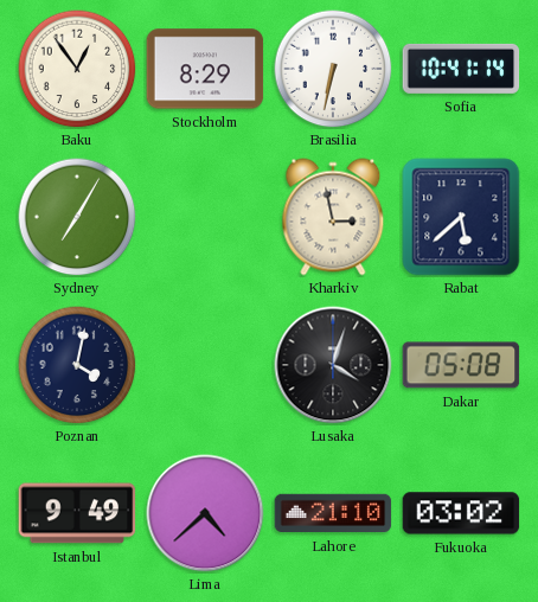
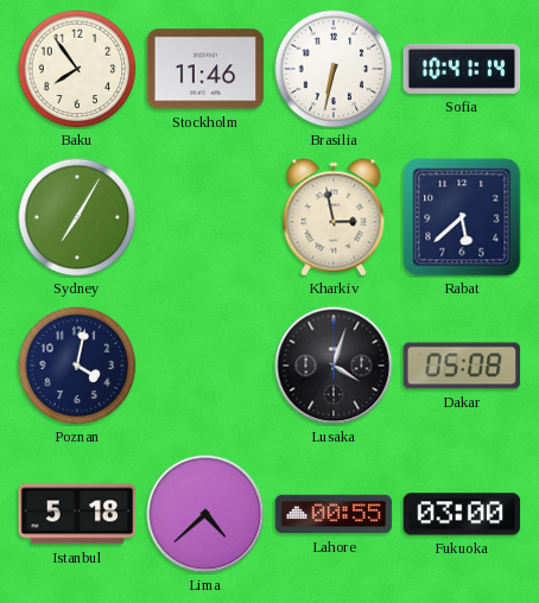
Baku: 12:54 -> 7:54 (77, 69)
Stockholm: 8:29 -> 11:46 (205, 69)
Istanbul: 9:49 -> 5:18 (77, 514)
Lahore: 21:10 -> 00:55 (334, 514)
Fukuoka: 03:02 -> 03:00 (462, 514)
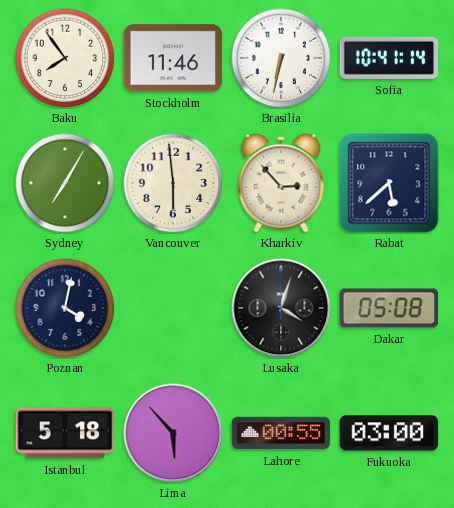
Vancouver: none -> 5:59 (173, 183)
Kharkiv: 2:58 -> 2:53 (281, 183)
Lima: 4:38 -> 5:53 (173, 433)
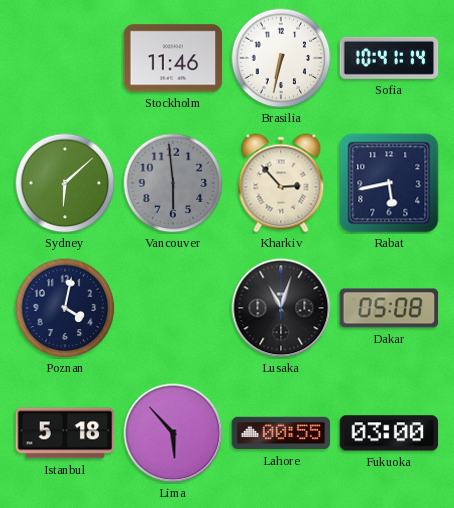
Baku: 7:54 -> none (65, 58)
Sydney: 7:05 -> 6:08 (65, 183)
Vancouver dial: cream -> grey (173, 183)
Rabat: 5:38 -> 5:43 (389, 183)
Lusaka: 4:03 -> 11:03 (281, 308)
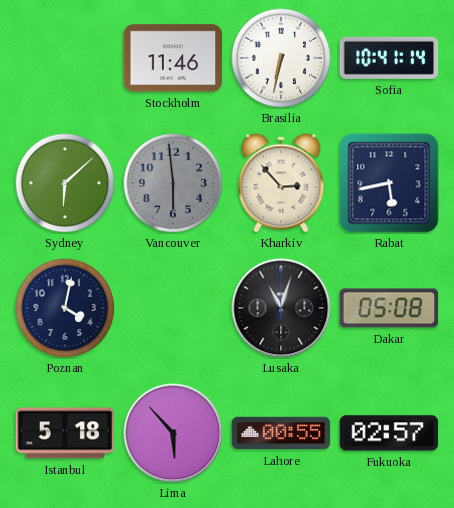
Fukuoka: 03:00 -> 02:57 (389, 433)
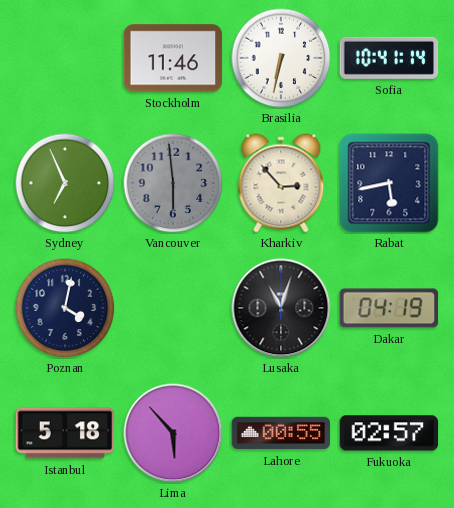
Sydney: 6:08 -> 6:56 (65, 183)
Dakar: 05:08 -> 04:19 (389, 308)
